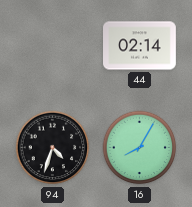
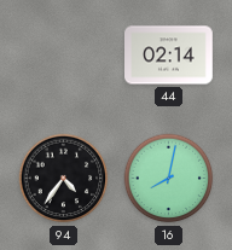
94: 4:33 -> 4:36 (64, 179)
16: 8:05 -> 8:02 (169, 179)
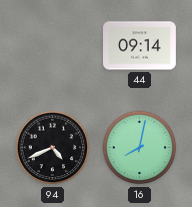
44: 02:14 -> 09:14 (140, 46)
94: 4:36 -> 4:41 (53, 148)
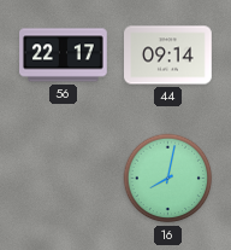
56: none -> 22:17 (64, 56)
94: 4:41 -> none (53, 148)
